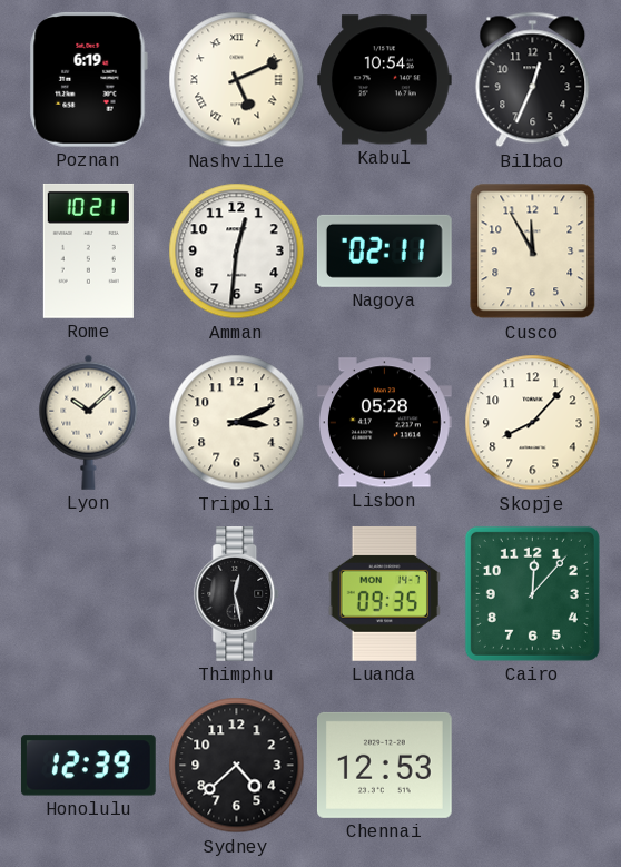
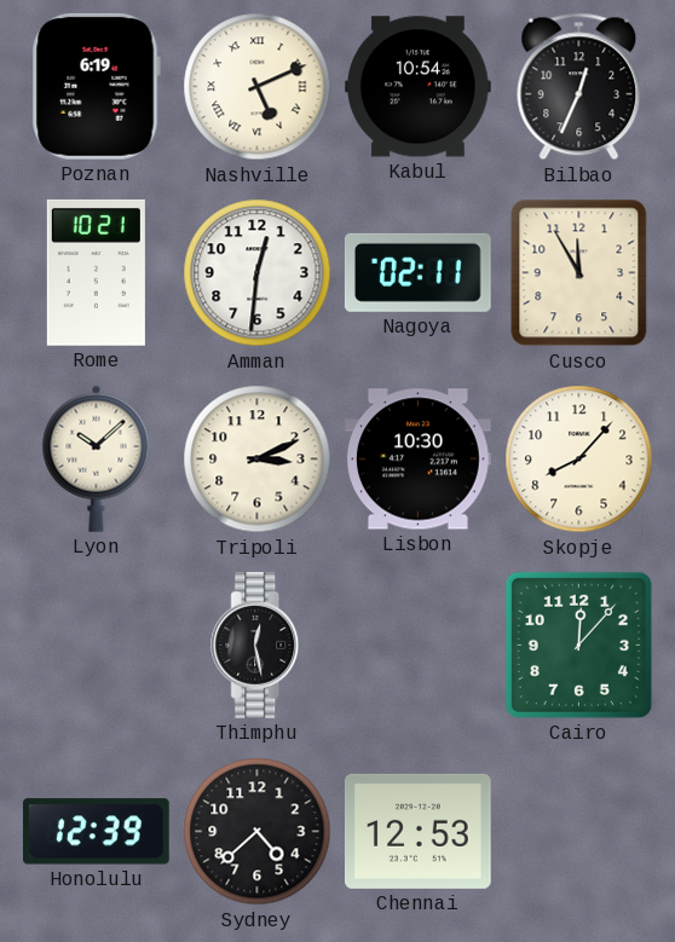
Lisbon: 05:28 -> 10:30 (417, 460)
Luanda: 09:35 -> none (384, 593)
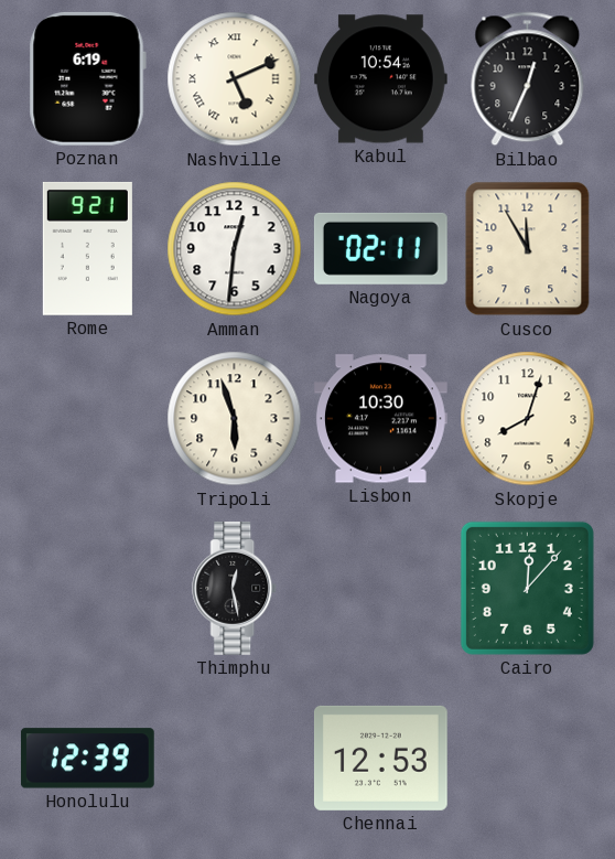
Rome: 10:21 -> 9:21 (87, 248)
Lyon: 10:08 -> none (97, 458)
Tripoli: 3:11 -> 5:57 (235, 419)
Skopje: 8:07 -> 8:03 (528, 419)
Sydney: 4:38 -> none (258, 832)
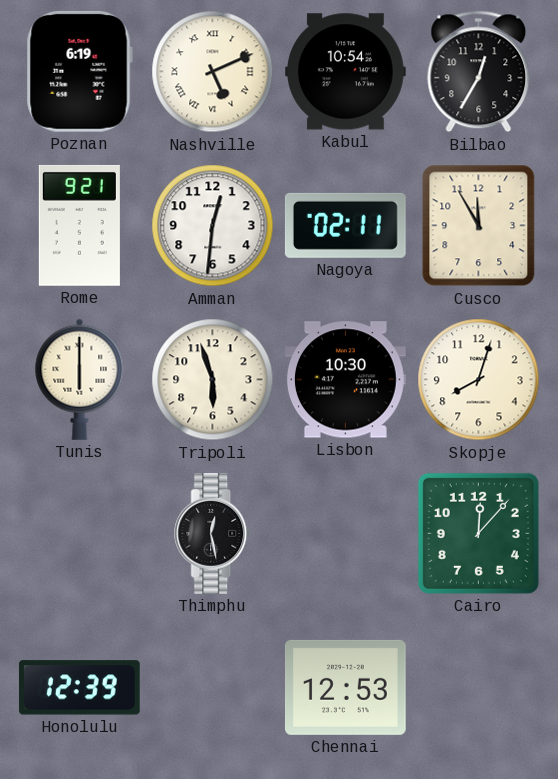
Bilbao: 12:34 -> 12:35 (479, 72)
Tunis: none -> 6:00 (80, 379)
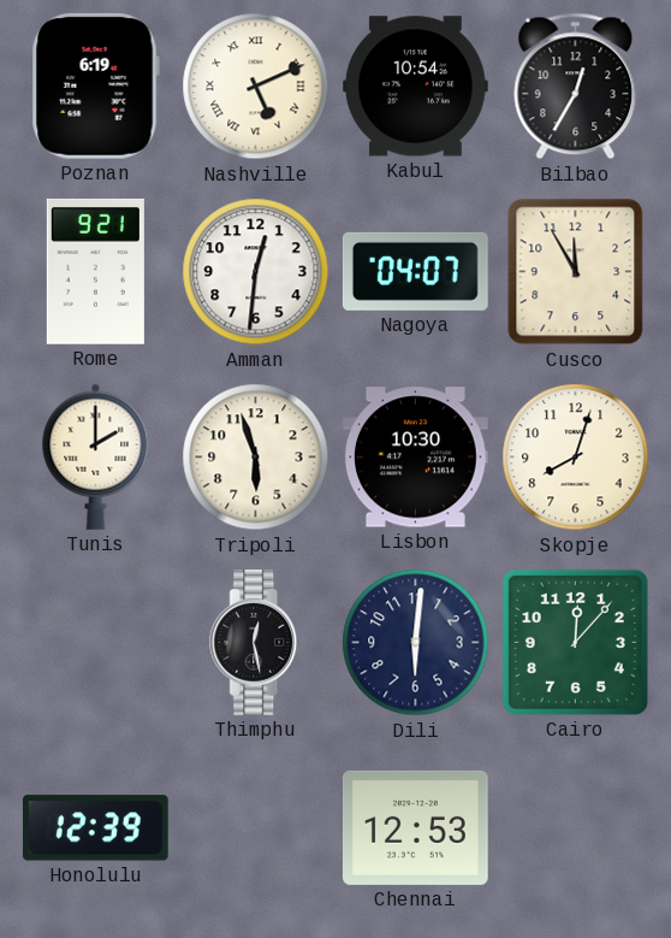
Nagoya: 02:11 -> 04:07 (415, 271)
Tunis: 6:00 -> 2:00 (96, 456)
Dili: none -> 6:01 (416, 643)
